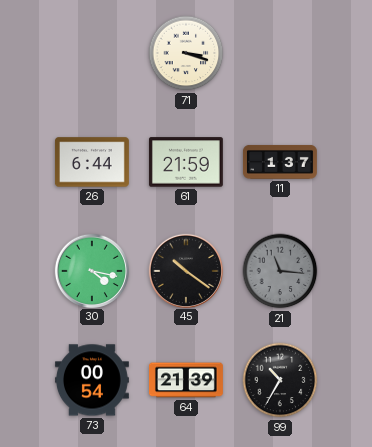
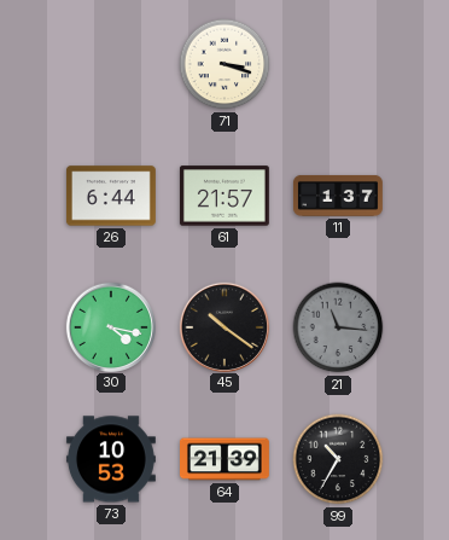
61: 21:59 -> 21:57 (224, 196)
73: 00:54 -> 10:53 (111, 459)
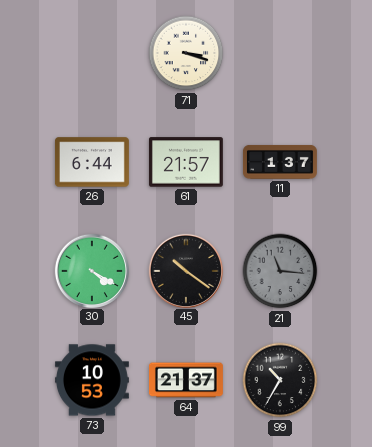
30: 4:17 -> 4:20 (91, 270)
64: 21:39 -> 21:37 (187, 380)
